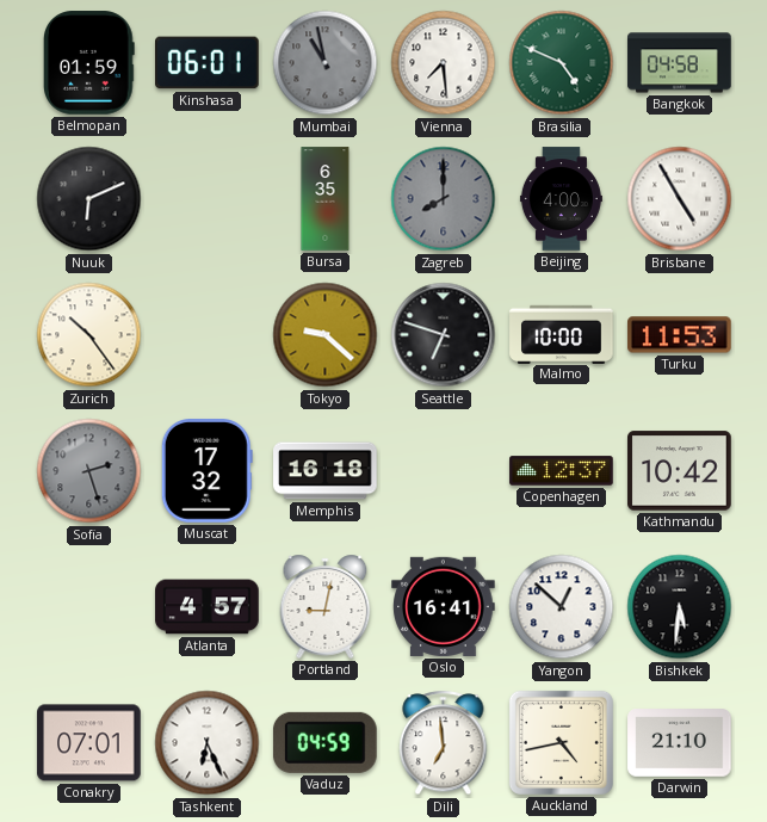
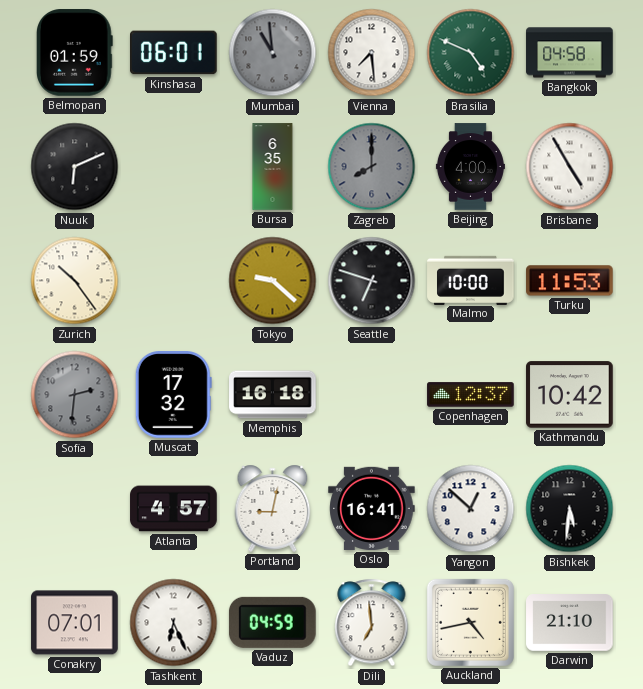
Mumbai: 10:58 -> 10:59 (273, 53)
Sofia: 2:27 -> 2:31 (75, 395)
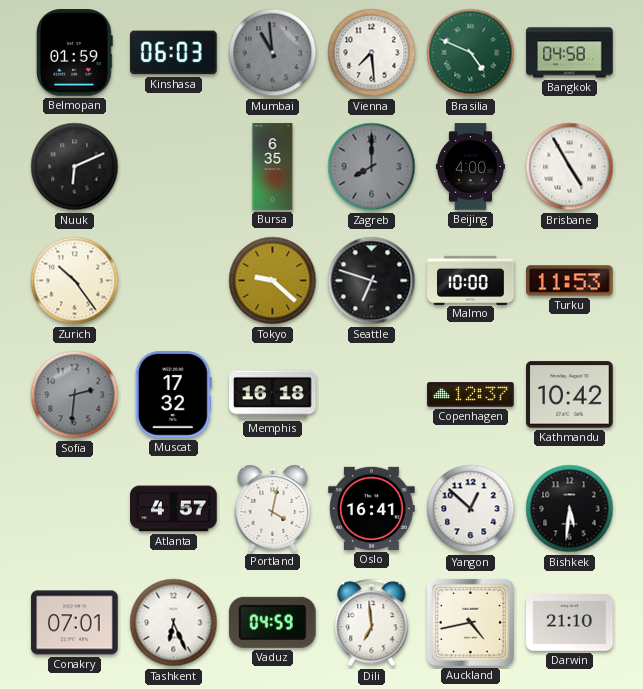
Kinshasa: 06:01 -> 06:03 (174, 53)
Portland: 9:02 -> 4:02 (273, 508)
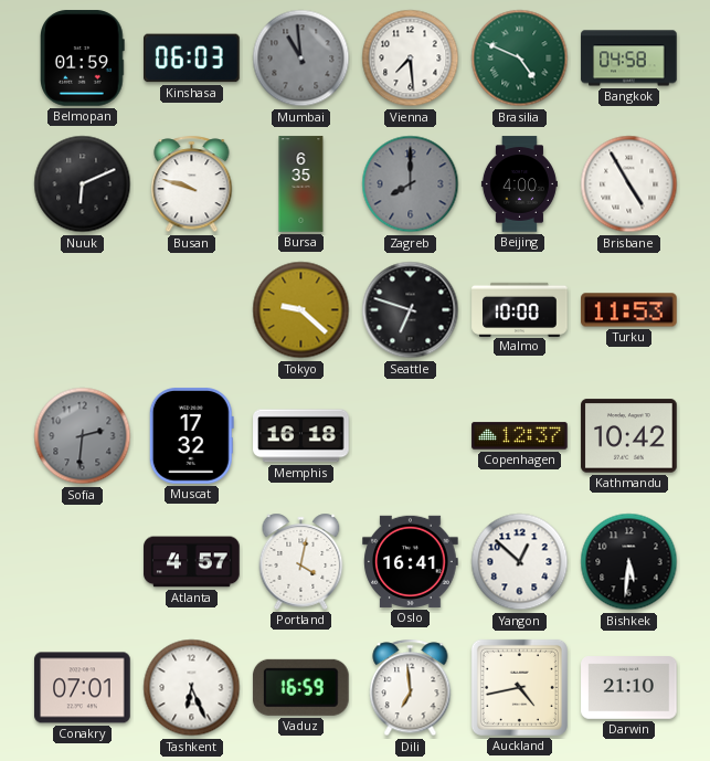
Busan: none -> 9:48 (192, 184)
Zurich: 10:24 -> none (75, 281)
Vaduz: 04:59 -> 16:59 (300, 687)
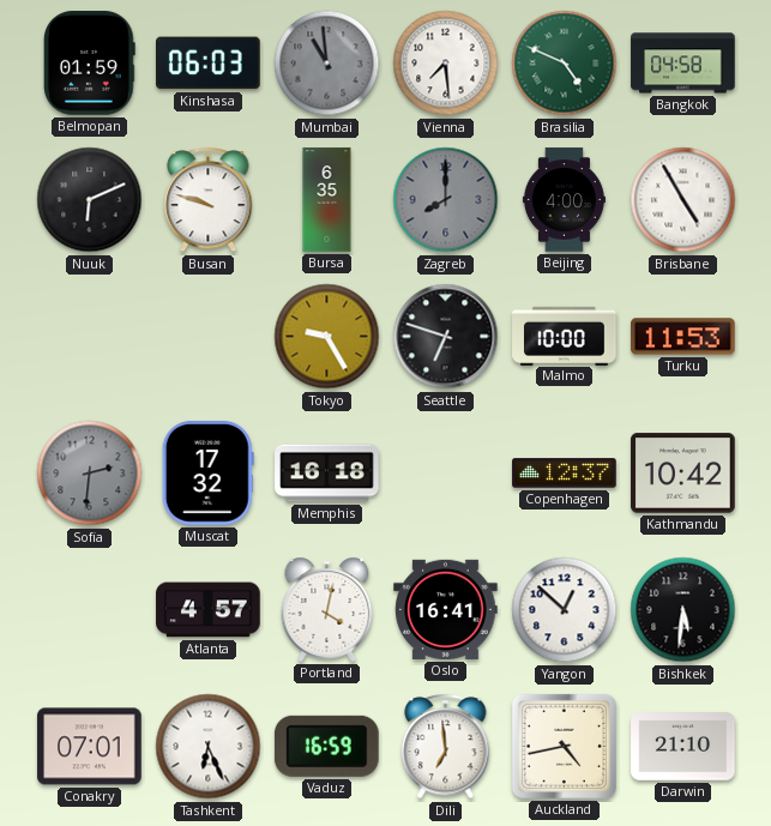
Tokyo: 9:22 -> 9:25 (327, 337)
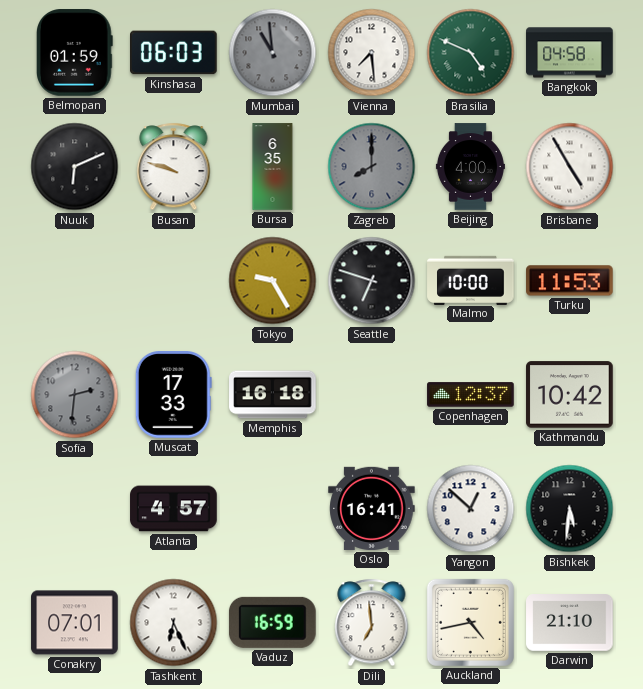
Muscat: 17:32 -> 17:33 (173, 395)
Portland: 4:02 -> none (327, 609)
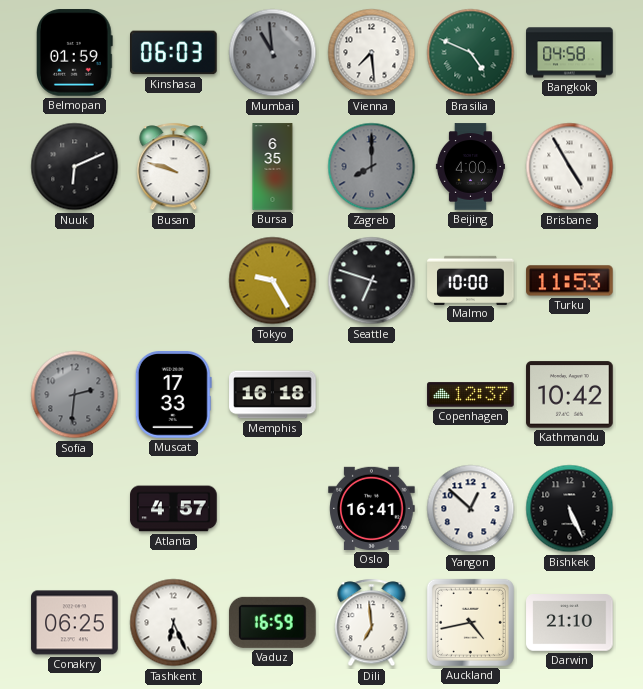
Bishkek: 5:31 -> 5:26 (570, 509)
Conakry: 07:01 -> 06:25 (75, 623)
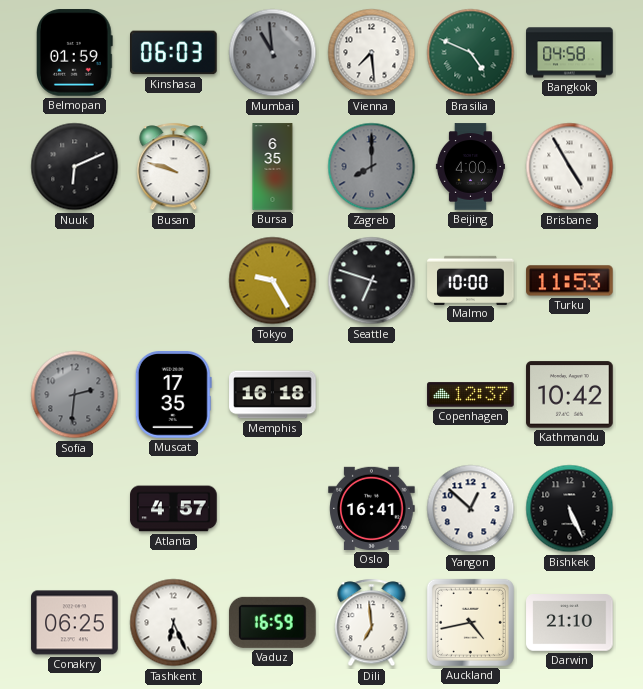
Muscat: 17:33 -> 17:35 (173, 395)
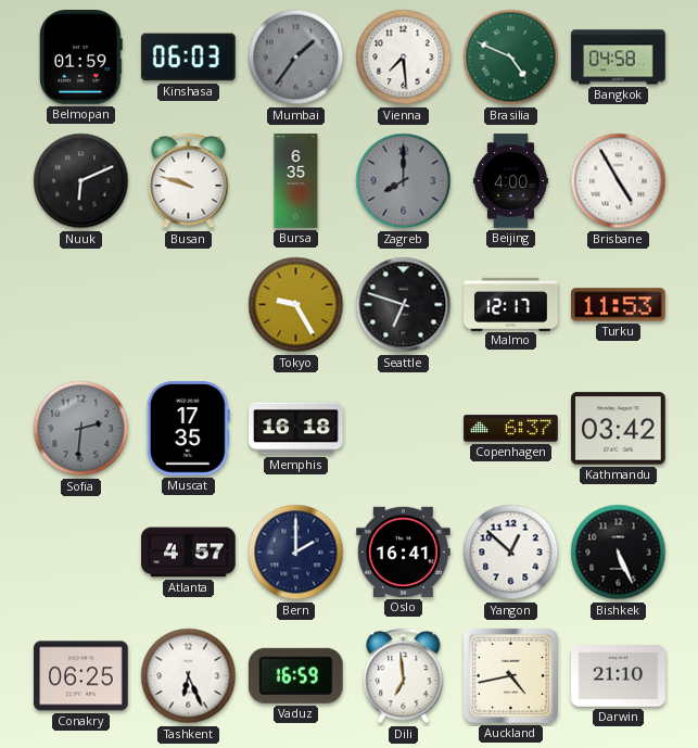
Mumbai: 10:59 -> 1:36 (296, 58)
Malmo: 10:00 -> 12:17 (511, 304)
Copenhagen: 12:37 -> 6:37 (511, 429)
Kathmandu: 10:42 -> 03:42 (619, 429)
Bern: none -> 2:00 (296, 553)
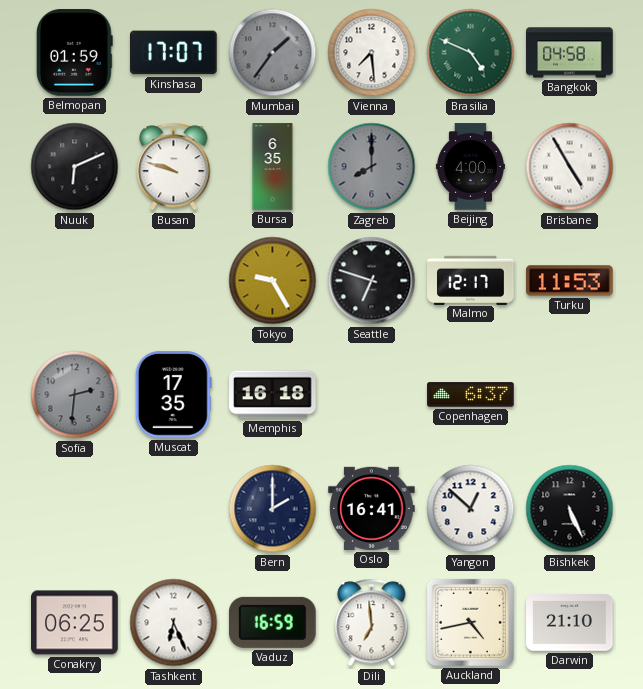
Kinshasa: 06:03 -> 17:07 (174, 53)
Kathmandu: 03:42 -> none (619, 429)
Atlanta: 4:57 -> none (189, 553)
